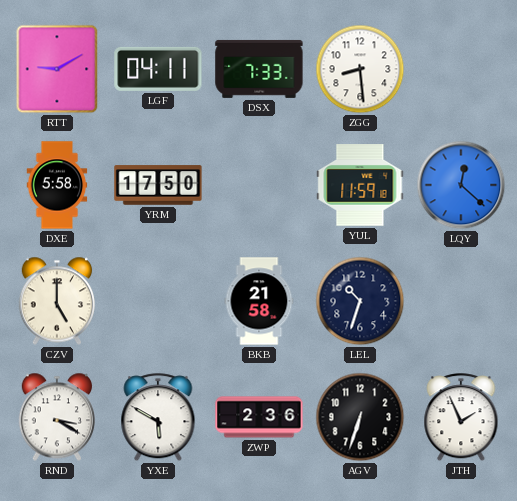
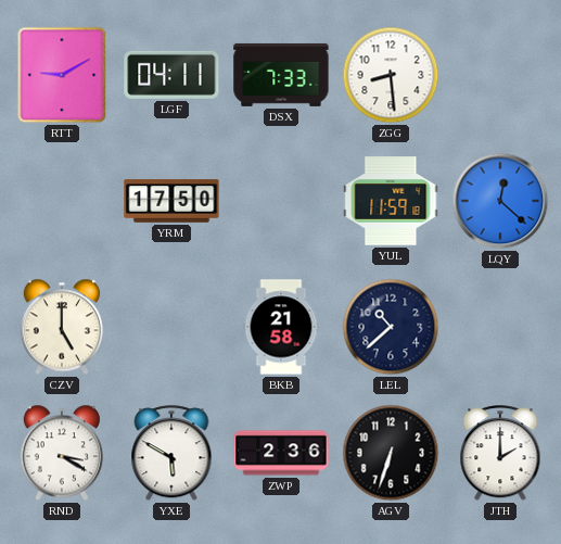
DXE: 5:58 -> none (57, 185)
LEL: 10:33 -> 10:38 (391, 327)
JTH: 1:56 -> 2:00 (500, 454)
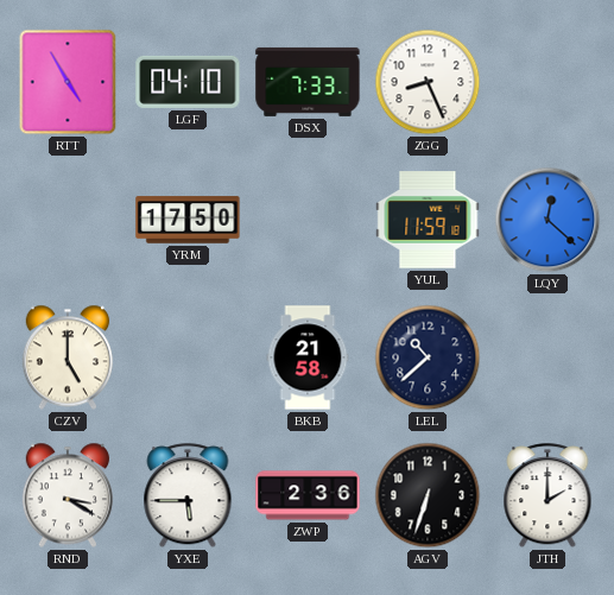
RTT: 9:10 -> 4:55 (68, 82)
LGF: 04:11 -> 04:10 (188, 82)
ZGG: 8:29 -> 8:26 (428, 82)
YXE: 5:50 -> 5:45 (188, 496)
